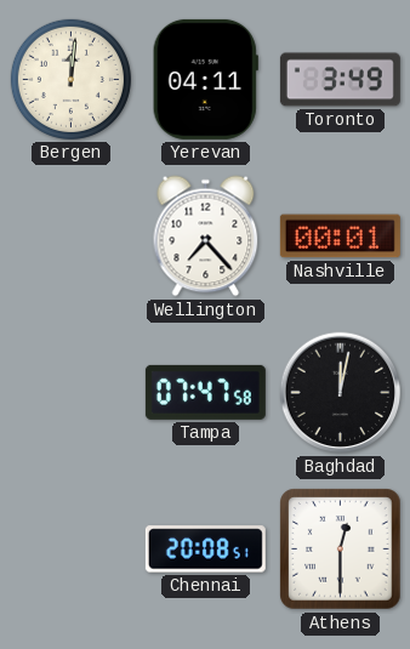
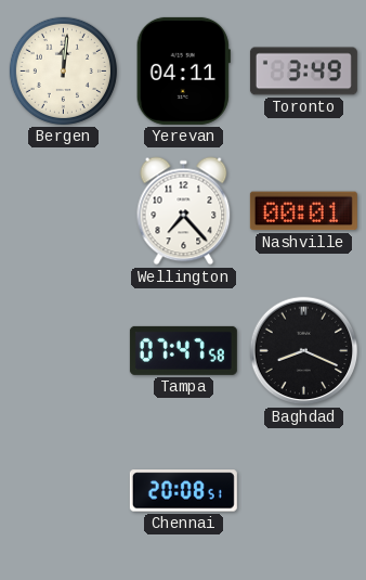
Baghdad: 12:02 -> 8:19 (304, 351)
Athens: 12:30 -> none (341, 550)
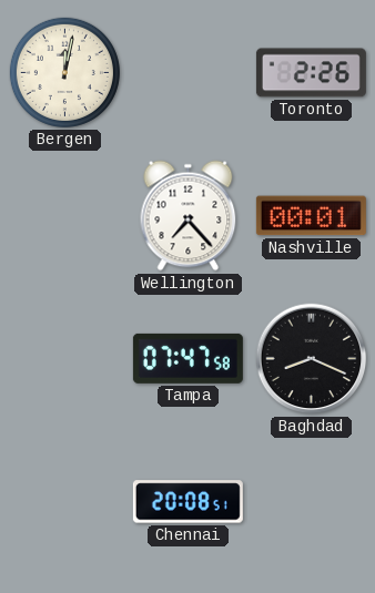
Bergen: 12:01 -> 12:02 (64, 72)
Yerevan: 04:11 -> none (183, 70)
Toronto: 3:49 -> 2:26 (311, 73)
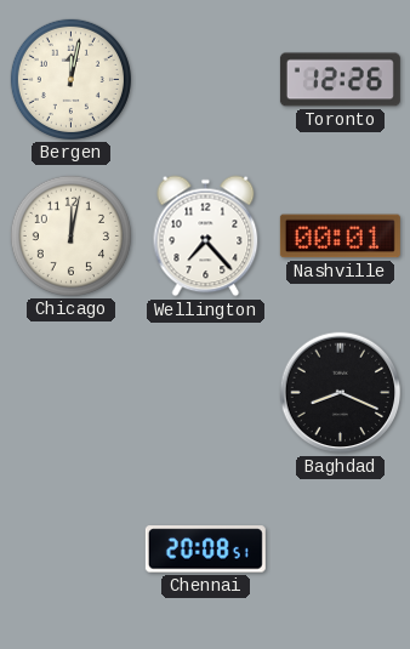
Toronto: 2:26 -> 12:26 (340, 80)
Chicago: none -> 12:02 (70, 235)
Tampa: 07:47 -> none (187, 358)
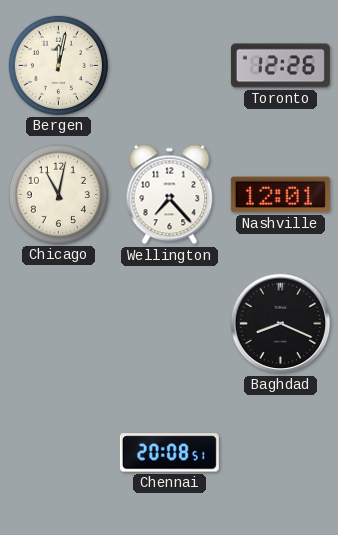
Chicago: 12:02 -> 11:02 (58, 194)
Nashville: 00:01 -> 12:01 (280, 195)
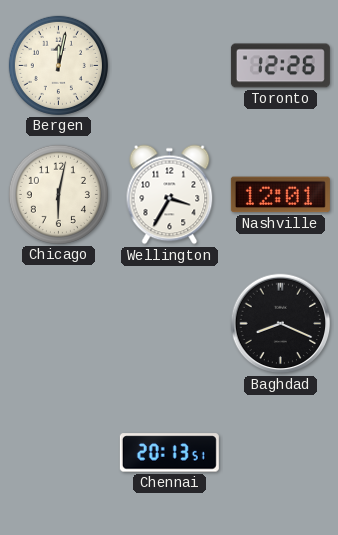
Chicago: 11:02 -> 6:02 (58, 194)
Wellington: 7:23 -> 3:35 (170, 195)
Chennai: 20:08 -> 20:13 (169, 453)
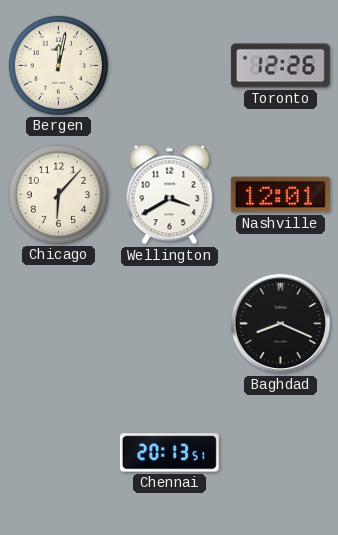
Chicago: 6:02 -> 6:07 (58, 194)
Wellington: 3:35 -> 3:40 (170, 195)
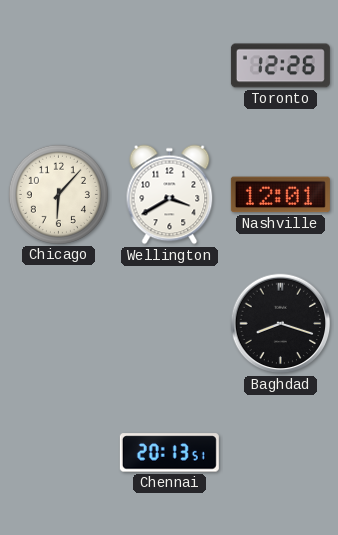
Bergen: 12:02 -> none (58, 65)
Baghdad: 8:19 -> 8:18 (281, 324)
